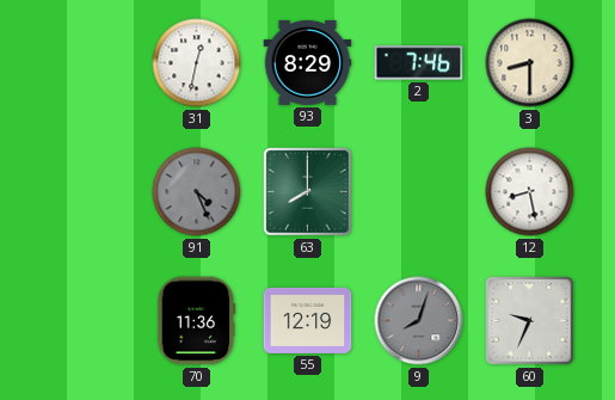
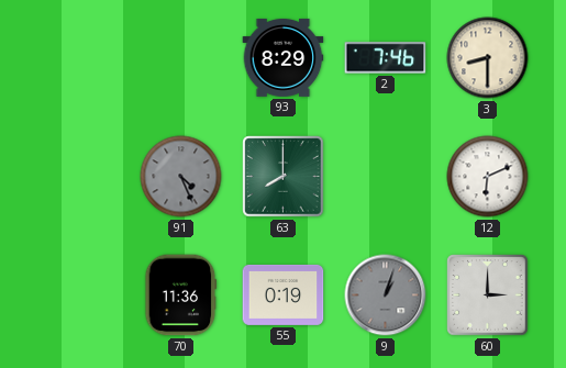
31: 12:32 -> none (197, 63)
12: 8:28 -> 6:11 (488, 177)
55: 12:19 -> 0:19 (284, 294)
9: 8:03 -> 1:03 (386, 295)
60: 9:34 -> 3:00 (488, 295)
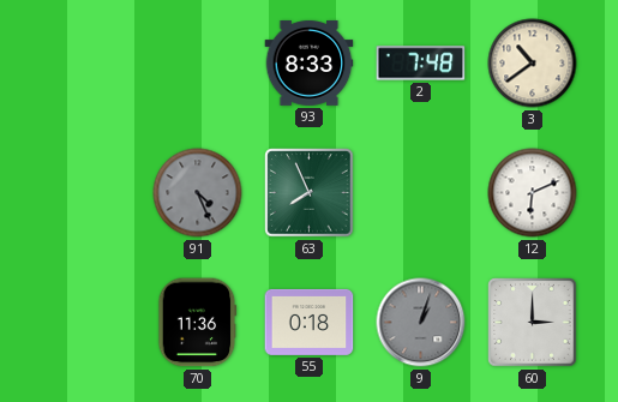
93: 8:29 -> 8:33 (310, 62)
2: 7:46 -> 7:48 (421, 64)
3: 8:30 -> 10:39 (533, 64)
63: 8:00 -> 7:56 (310, 193)
55: 0:19 -> 0:18 (310, 322)
